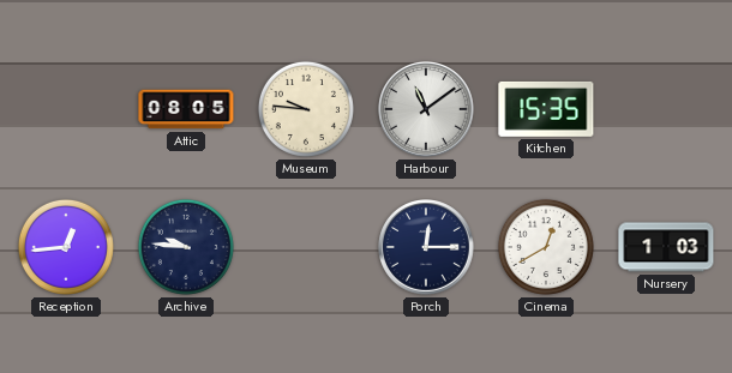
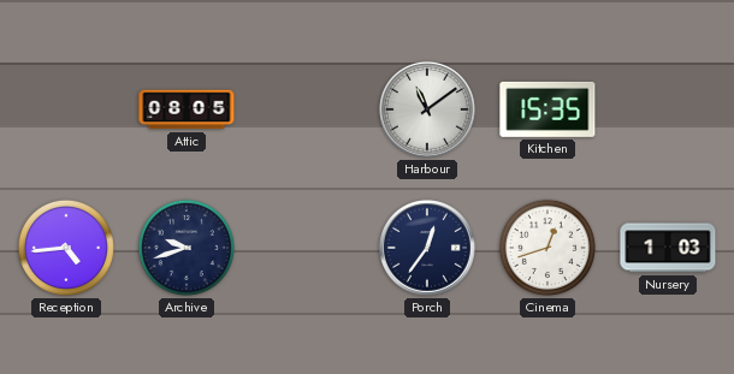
Museum: 9:46 -> none (306, 109)
Reception: 12:44 -> 4:44 (66, 248)
Archive: 9:46 -> 9:42 (187, 248)
Porch: 12:15 -> 12:36 (428, 249)
Cinema: 12:40 -> 12:42 (547, 248)
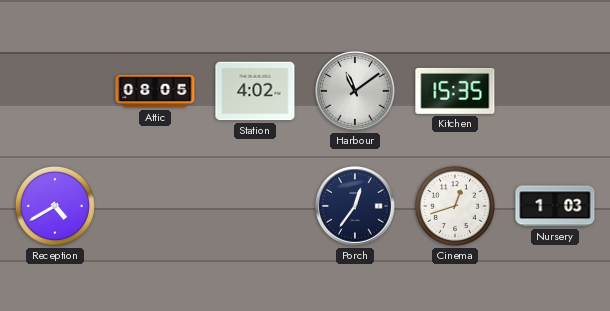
Station: none -> 4:02 (255, 91)
Reception: 4:44 -> 4:40 (55, 206)
Archive: 9:42 -> none (187, 248)
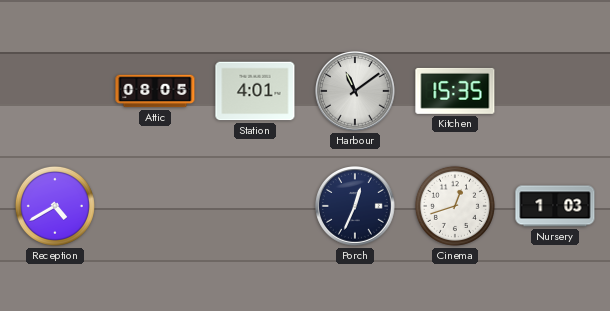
Station: 4:02 -> 4:01 (255, 91)
Porch: 12:36 -> 12:34 (356, 207)
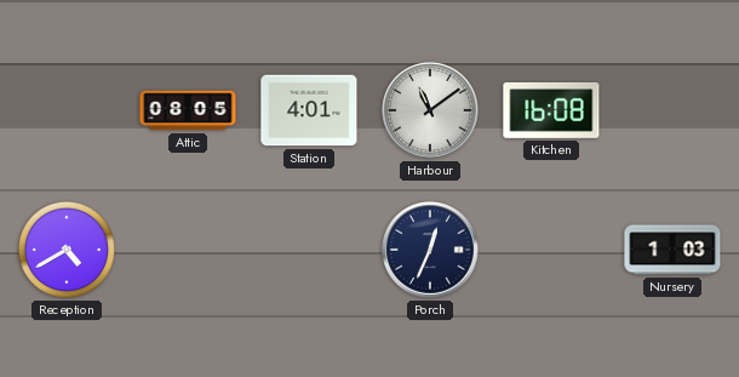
Kitchen: 15:35 -> 16:08 (551, 110)
Cinema: 12:42 -> none (455, 206)
